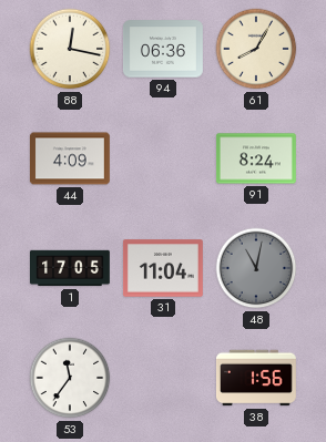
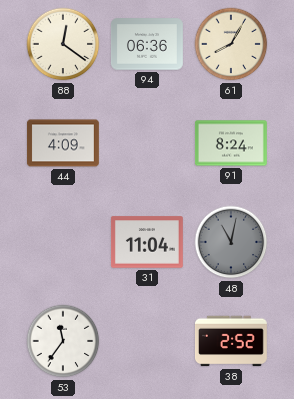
88: 12:17 -> 12:21 (63, 44)
1: 17:05 -> none (71, 268)
38: 1:56 -> 2:52 (231, 341)
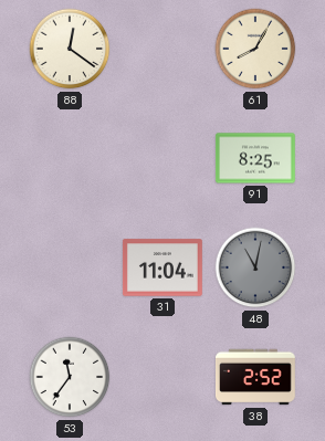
94: 06:36 -> none (147, 44)
44: 4:09 -> none (63, 143)
91: 8:24 -> 8:25 (255, 158)
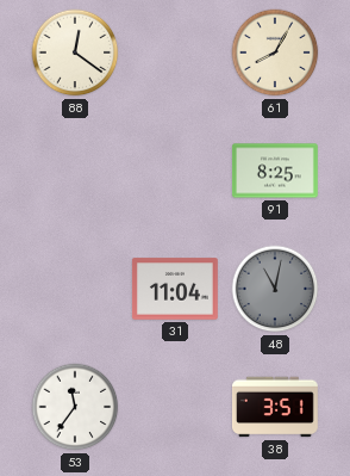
38: 2:52 -> 3:51 (275, 407)
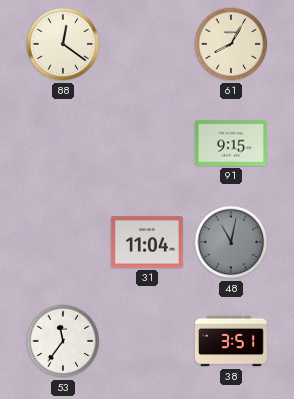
91: 8:25 -> 9:15 (231, 143)
